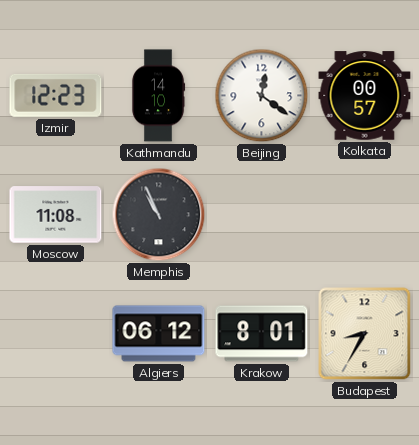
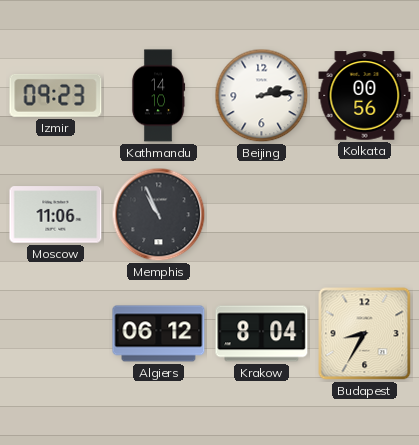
Izmir: 12:23 -> 09:23 (56, 95)
Beijing: 12:21 -> 2:14 (262, 96)
Kolkata: 00:57 -> 00:56 (365, 96)
Moscow: 11:08 -> 11:06 (56, 215)
Krakow: 8:01 -> 8:04 (262, 334)
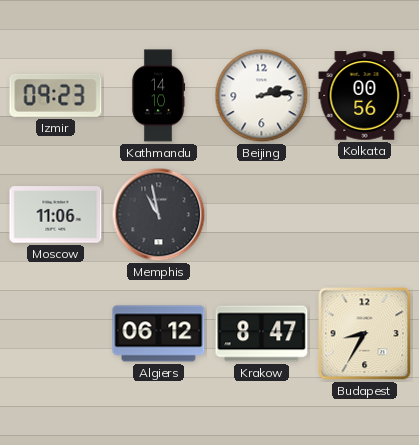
Memphis: 10:56 -> 10:58 (159, 215)
Krakow: 8:04 -> 8:47 (262, 334)
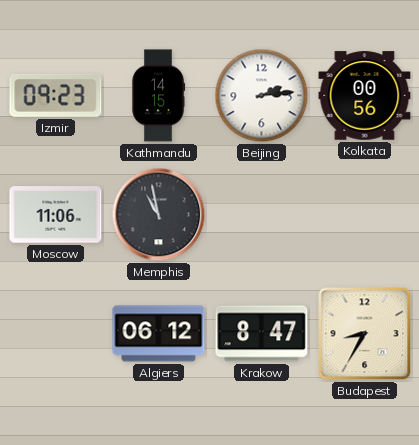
Kathmandu: 14:10 -> 14:15 (158, 96)
